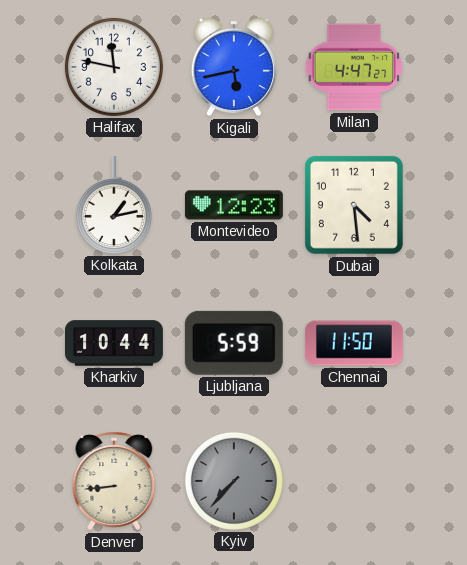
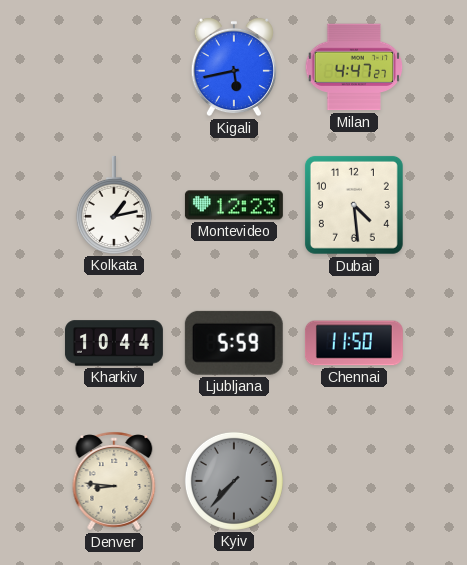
Halifax: 11:47 -> none (114, 67)
Denver: 8:44 -> 8:46 (114, 481)
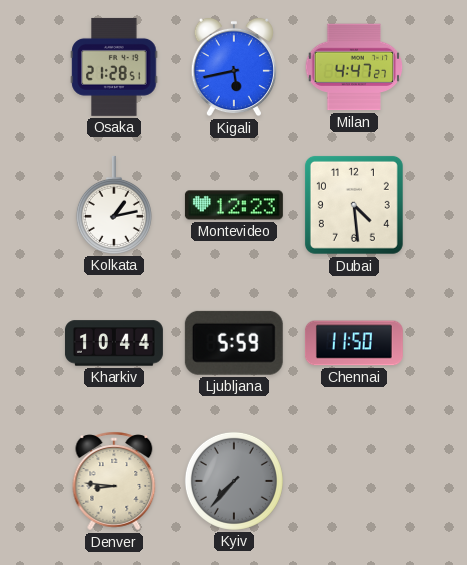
Osaka: none -> 21:28 (114, 67)
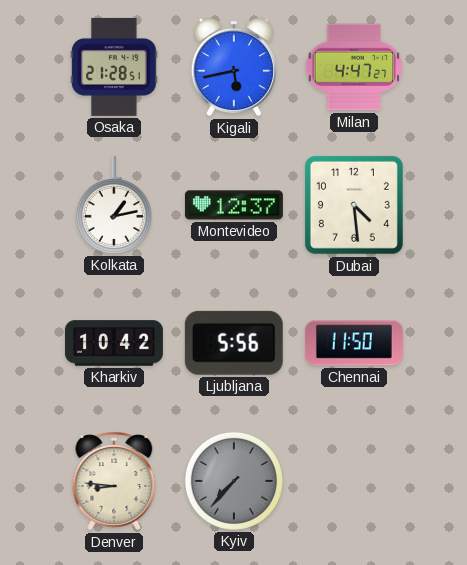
Montevideo: 12:23 -> 12:37 (234, 205)
Kharkiv: 10:44 -> 10:42 (114, 343)
Ljubljana: 5:59 -> 5:56 (234, 343)
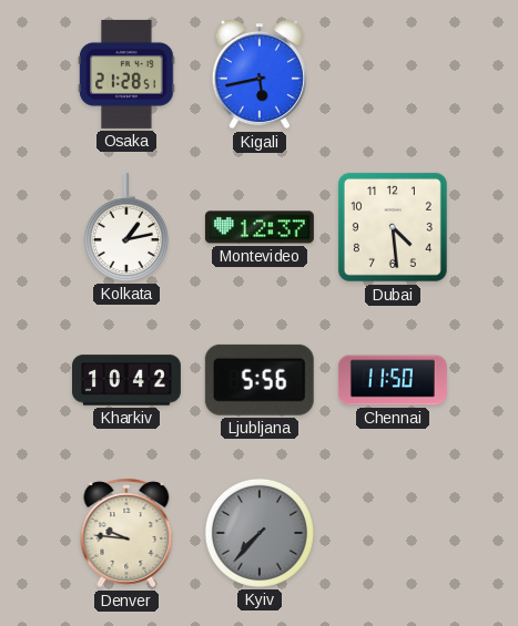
Milan: 4:47 -> none (354, 67)
Denver: 8:46 -> 9:46 (126, 533)
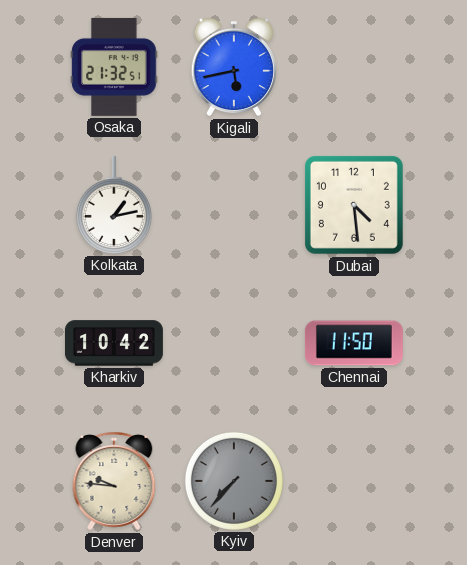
Osaka: 21:28 -> 21:32 (114, 67)
Montevideo: 12:37 -> none (260, 227)
Ljubljana: 5:56 -> none (260, 380)
